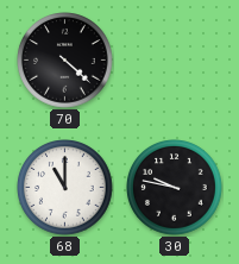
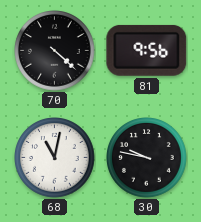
81: none -> 9:56 (147, 50)
68: 11:00 -> 11:02 (55, 158)
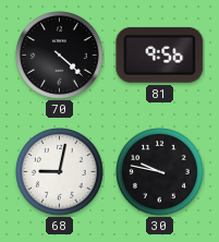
68: 11:02 -> 9:02 (60, 172)
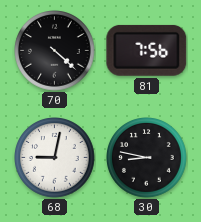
81: 9:56 -> 7:56 (147, 50)
30: 9:47 -> 8:47 (147, 158)
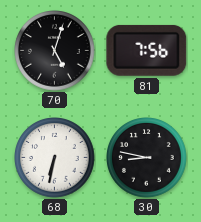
70: 4:22 -> 5:03 (55, 51)
68: 9:02 -> 6:32 (55, 158)
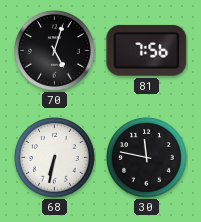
30: 8:47 -> 11:47 (147, 158)
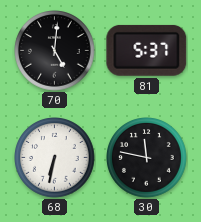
70: 5:03 -> 5:01 (55, 51)
81: 7:56 -> 5:37 (147, 50)
